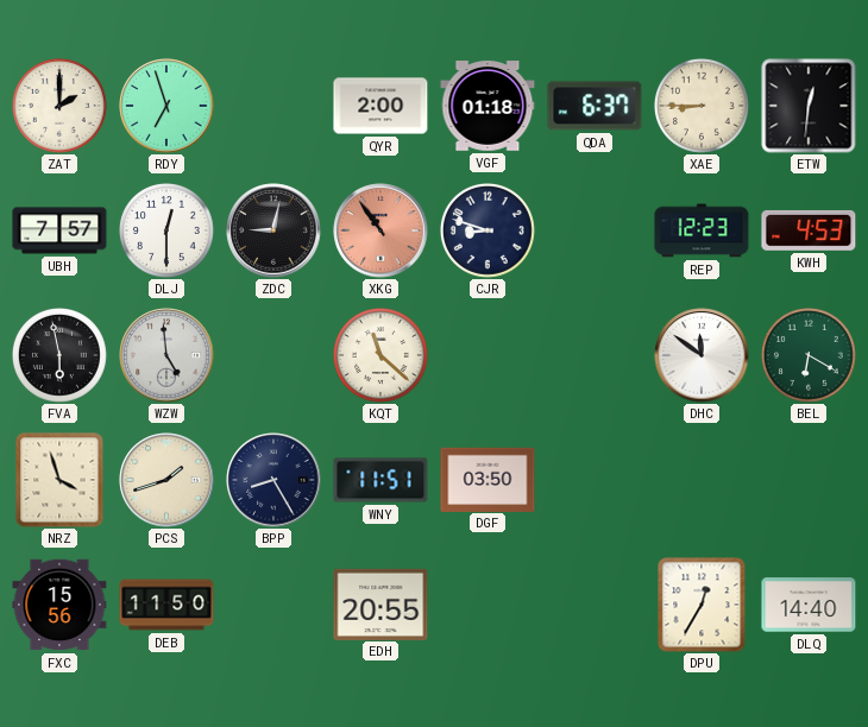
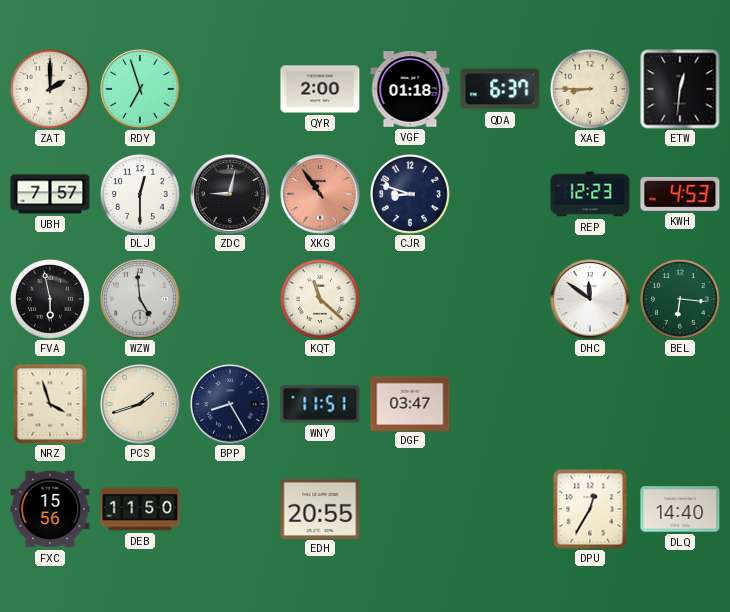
BEL: 6:20 -> 6:16 (681, 300)
DGF: 03:50 -> 03:47 (410, 403)
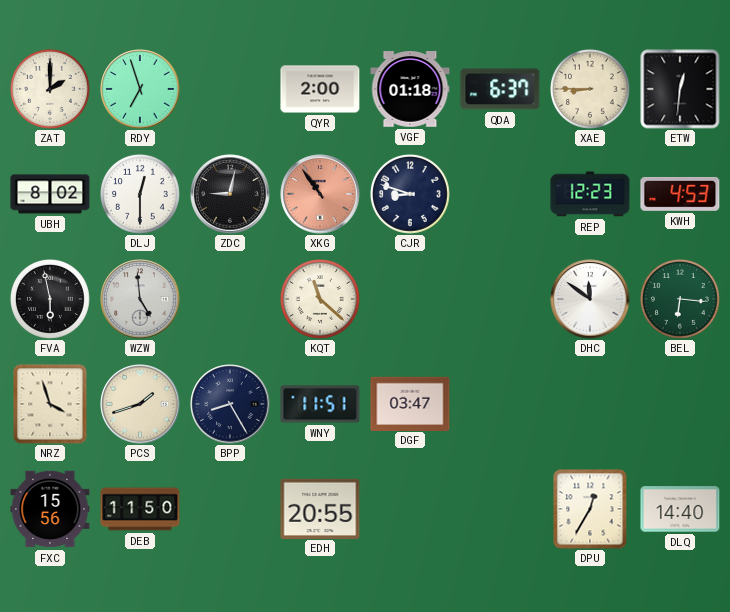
UBH: 7:57 -> 8:02 (50, 194)
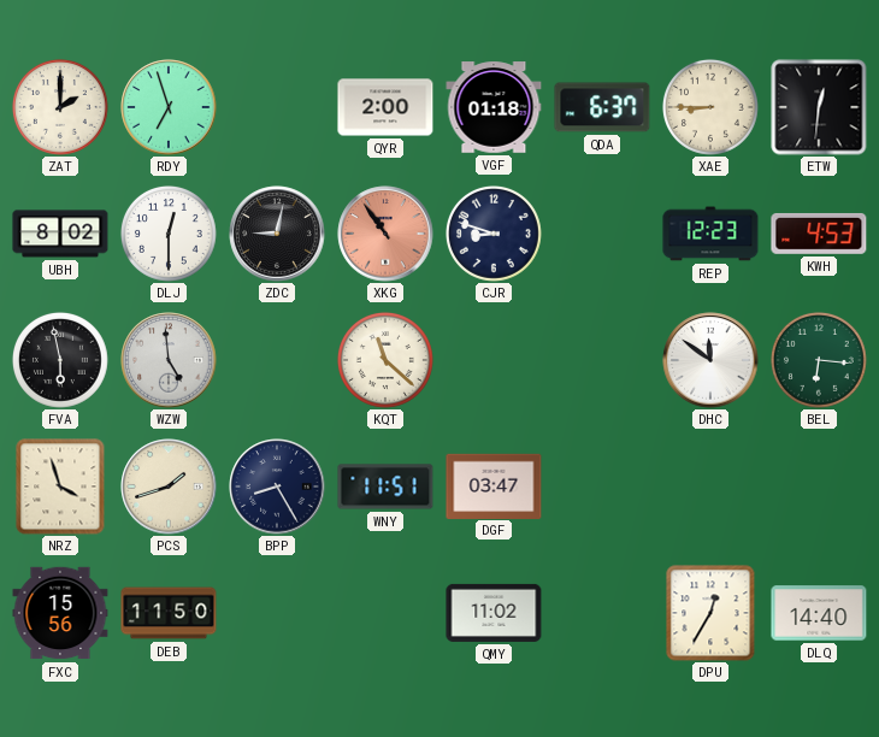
EDH: 20:55 -> none (320, 508)
QMY: none -> 11:02 (494, 613)
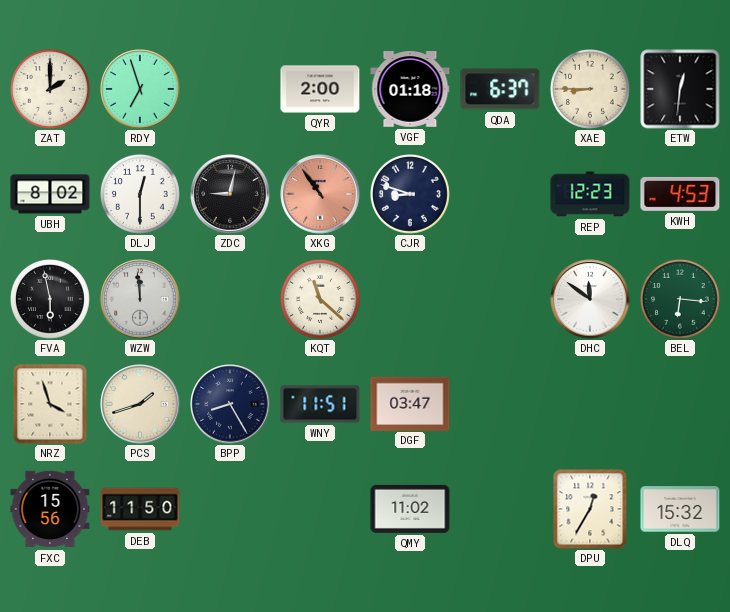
WZW: 4:59 -> 11:59 (140, 299)
DLQ: 14:40 -> 15:32 (680, 509)
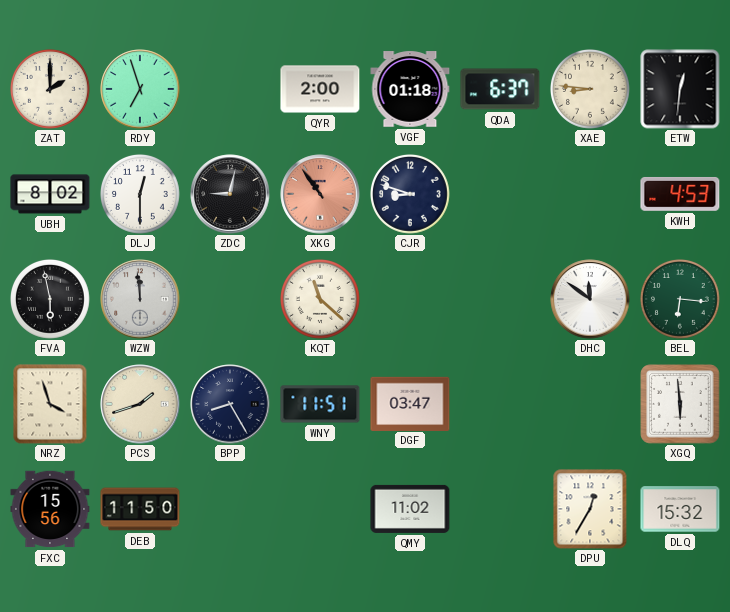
XAE: 8:45 -> 8:46 (591, 90)
REP: 12:23 -> none (590, 194)
XGQ: none -> 5:59 (680, 404)
